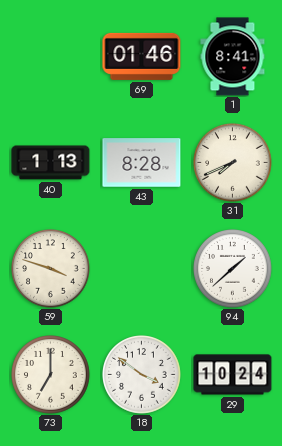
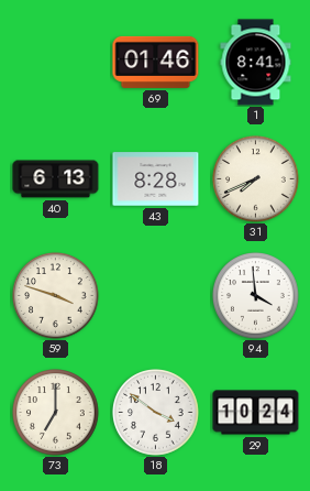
40: 1:13 -> 6:13 (56, 179)
94: 1:38 -> 3:59 (256, 296)
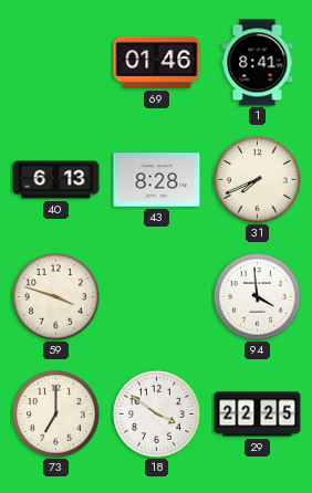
29: 10:24 -> 22:25 (258, 415)
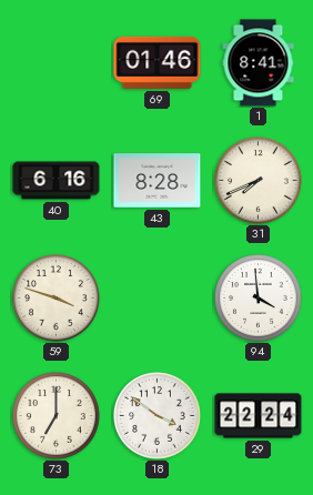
40: 6:13 -> 6:16 (57, 181)
29: 22:25 -> 22:24 (259, 416)
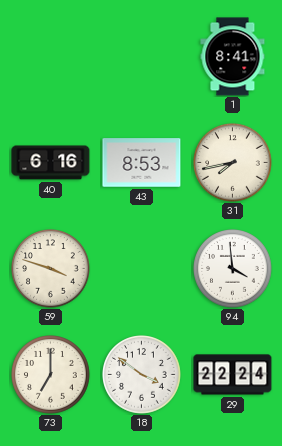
69: 01:46 -> none (158, 62)
43: 8:28 -> 8:53 (142, 163)
31: 7:41 -> 7:43 (233, 163)
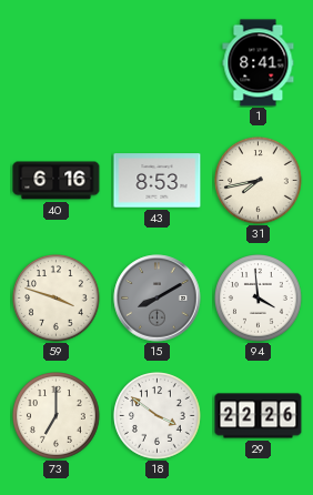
15: none -> 8:10 (158, 299)
29: 22:24 -> 22:26 (259, 416)
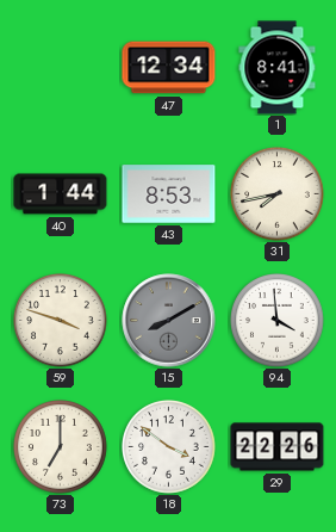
47: none -> 12:34 (169, 68)
40: 6:16 -> 1:44 (61, 194)
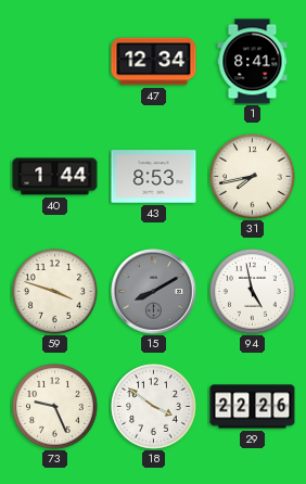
94: 3:59 -> 4:58 (253, 292)
73: 7:00 -> 9:26 (55, 407)
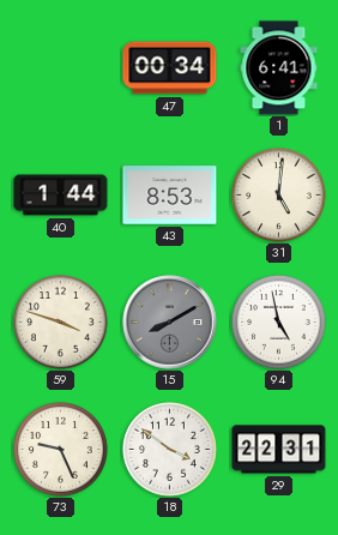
47: 12:34 -> 00:34 (170, 68)
1: 8:41 -> 6:41 (279, 68)
31: 7:43 -> 5:01 (279, 196)
29: 22:26 -> 22:31 (279, 450)
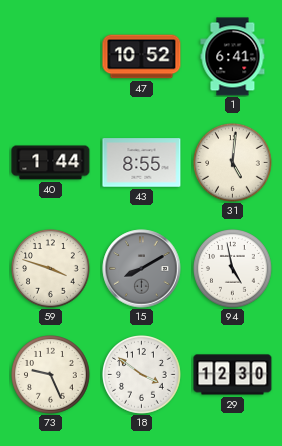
47: 00:34 -> 10:52 (142, 57)
43: 8:53 -> 8:55 (142, 163)
29: 22:31 -> 12:30 (233, 375)
